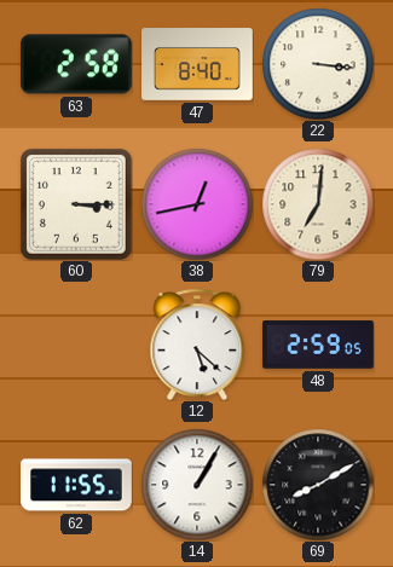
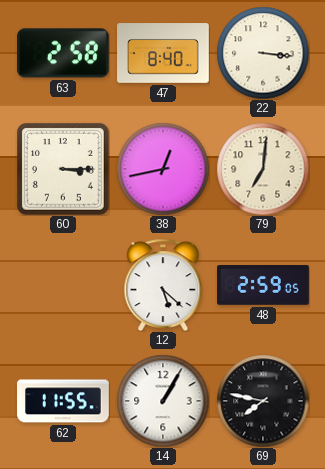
69: 8:10 -> 7:47 (263, 401)
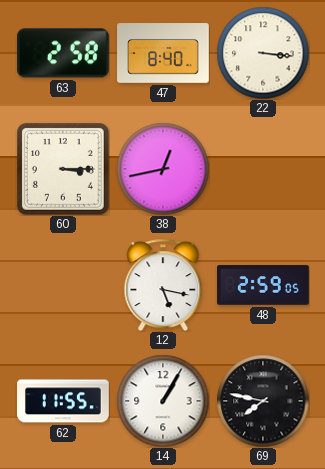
79: 7:01 -> none (263, 169)
12: 5:22 -> 5:17 (163, 285)
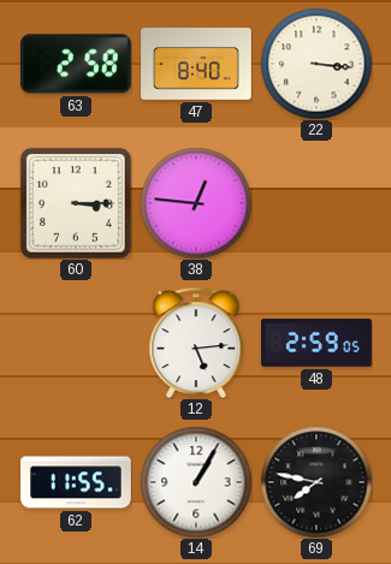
38: 12:43 -> 12:46 (196, 203)
12: 5:17 -> 5:14 (196, 343)
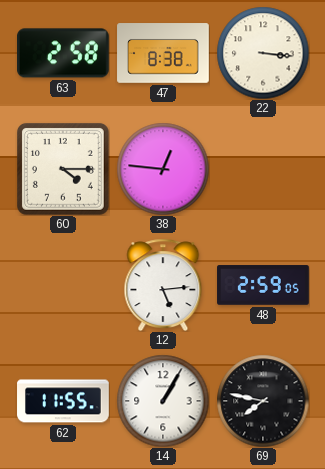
47: 8:40 -> 8:38 (163, 53)
60: 3:15 -> 4:15 (63, 169)
